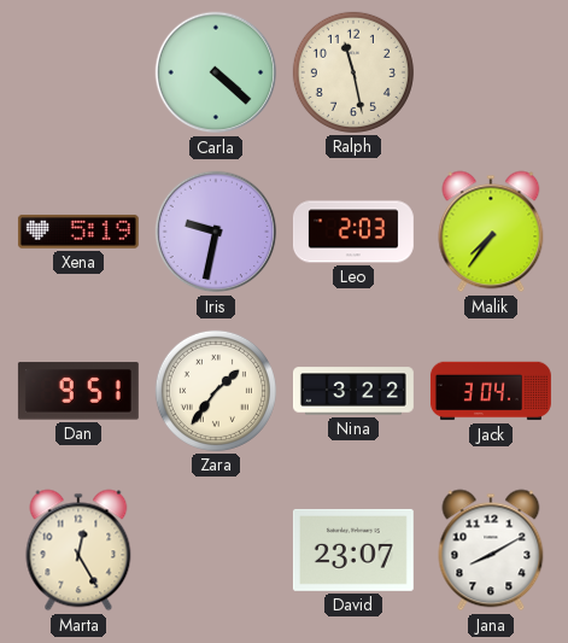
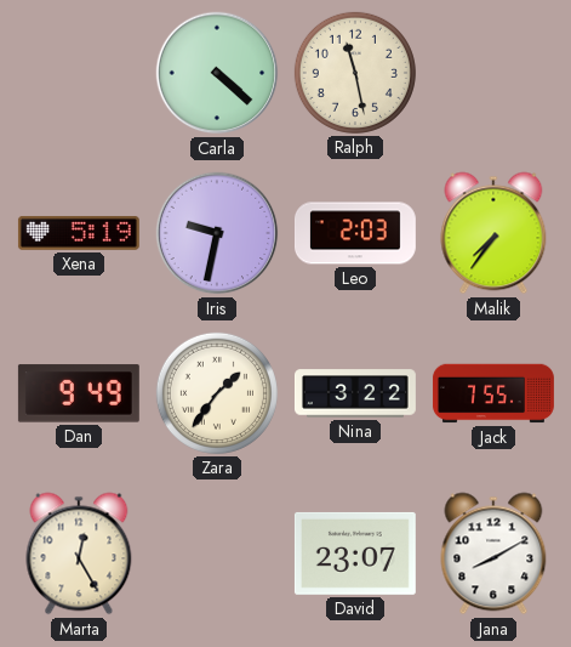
Dan: 9:51 -> 9:49 (79, 393)
Jack: 3:04 -> 7:55 (493, 393)
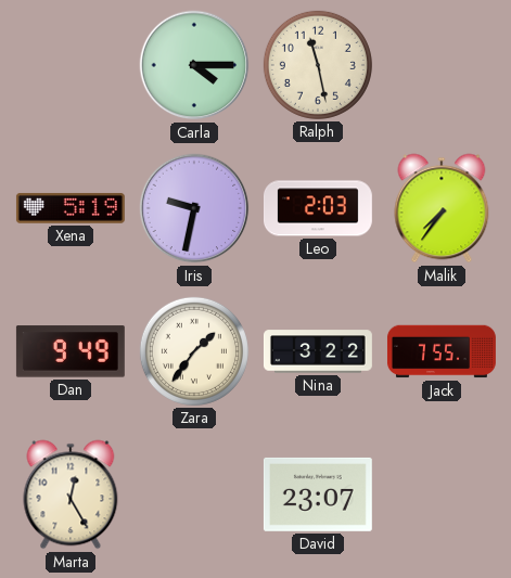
Carla: 4:22 -> 4:15 (194, 65)
Jana: 8:10 -> none (493, 554)
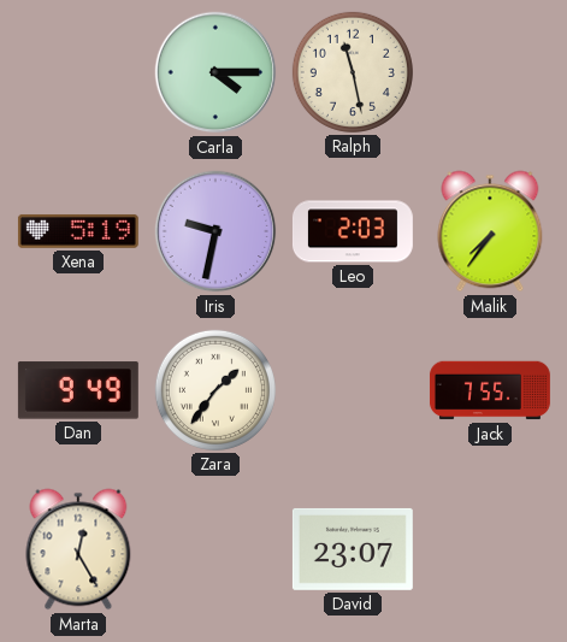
Nina: 3:22 -> none (318, 351)
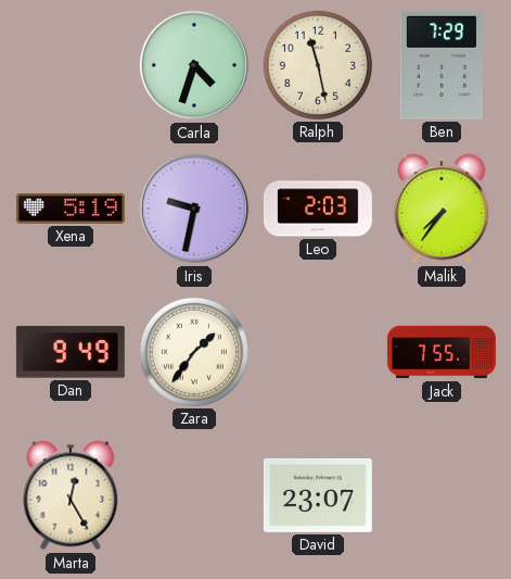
Carla: 4:15 -> 4:33 (194, 65)
Ben: none -> 7:29 (442, 65)
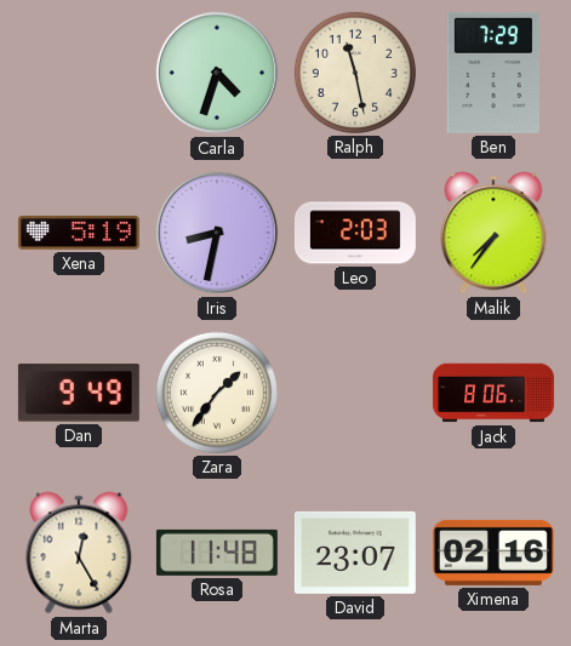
Iris: 9:32 -> 8:32 (217, 233)
Jack: 7:55 -> 8:06 (493, 393)
Rosa: none -> 11:48 (217, 553)
Ximena: none -> 02:16 (493, 553)
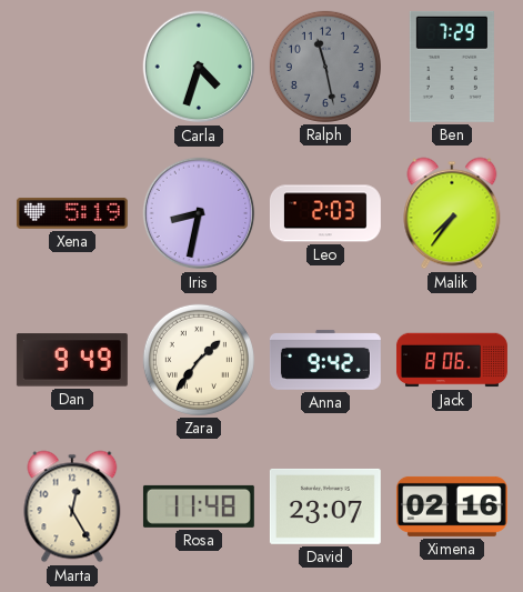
Ralph dial: cream -> grey (325, 67)
Anna: none -> 9:42 (325, 360)
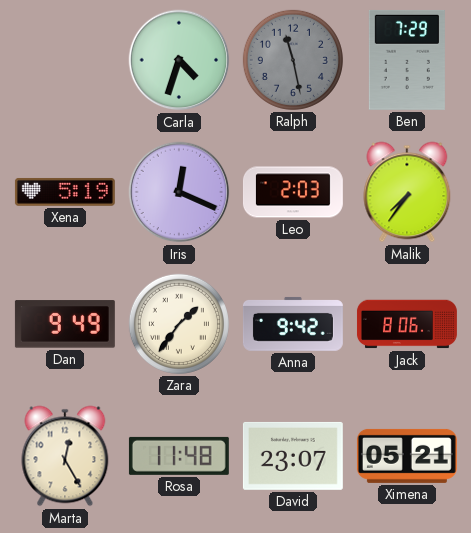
Iris: 8:32 -> 12:19 (179, 192)
Ximena: 02:16 -> 05:21 (407, 456)
